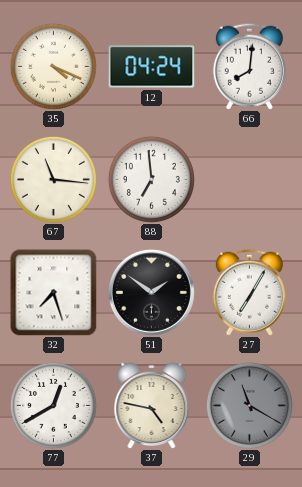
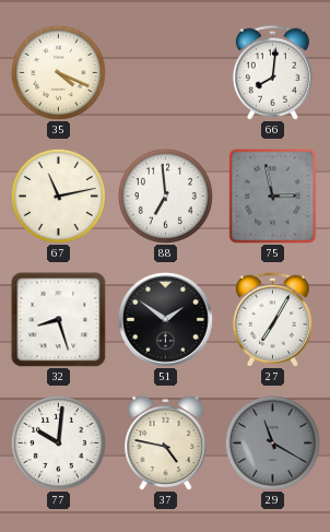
12: 04:24 -> none (152, 67)
67: 11:16 -> 11:13 (58, 196)
75: none -> 2:58 (273, 197)
32: 7:27 -> 8:27 (59, 320)
77: 12:40 -> 10:01 (58, 442)
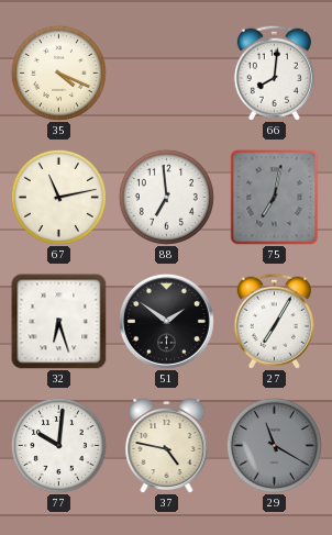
75: 2:58 -> 7:02 (275, 198)
32: 8:27 -> 6:27 (59, 322)
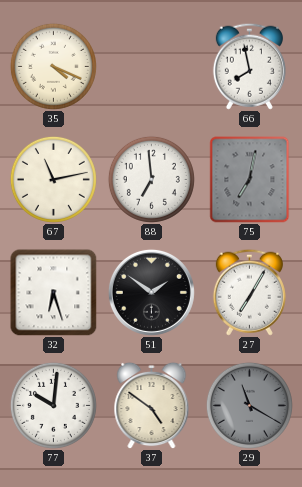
66: 8:01 -> 7:58 (249, 66)
37: 4:47 -> 4:51 (152, 405)
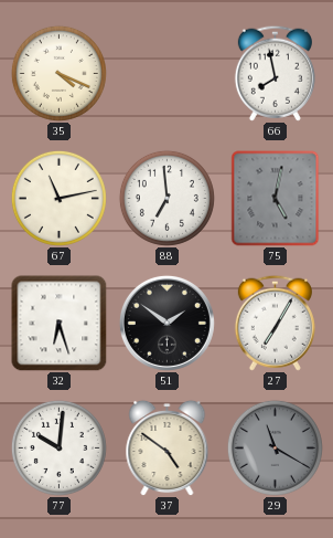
75: 7:02 -> 5:02 (276, 199)
